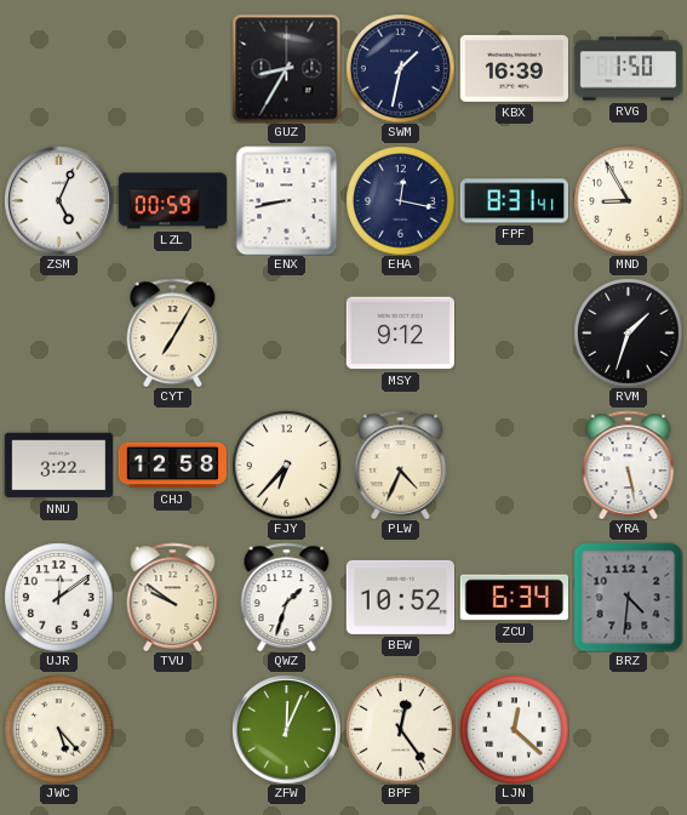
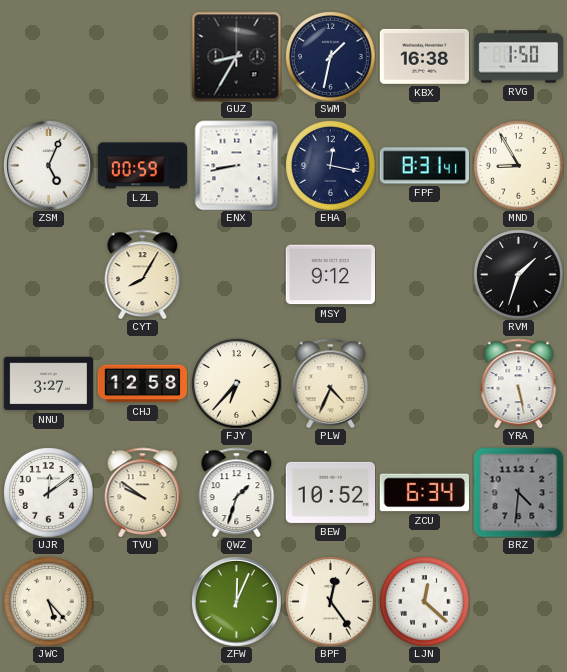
KBX: 16:39 -> 16:38 (424, 56)
CYT: 7:05 -> 8:05 (143, 274)
NNU: 3:22 -> 3:27 (48, 384)
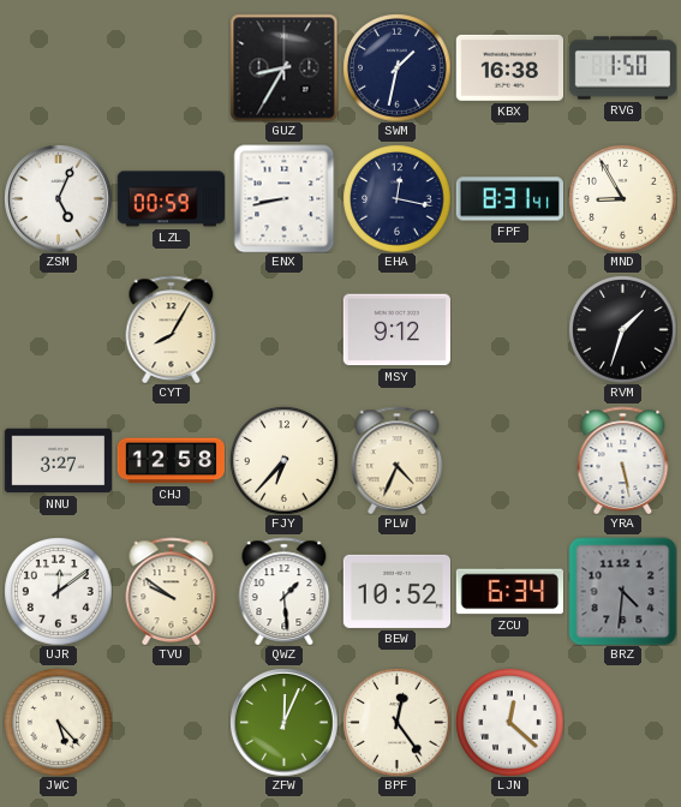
QWZ: 1:33 -> 1:29 (285, 591)
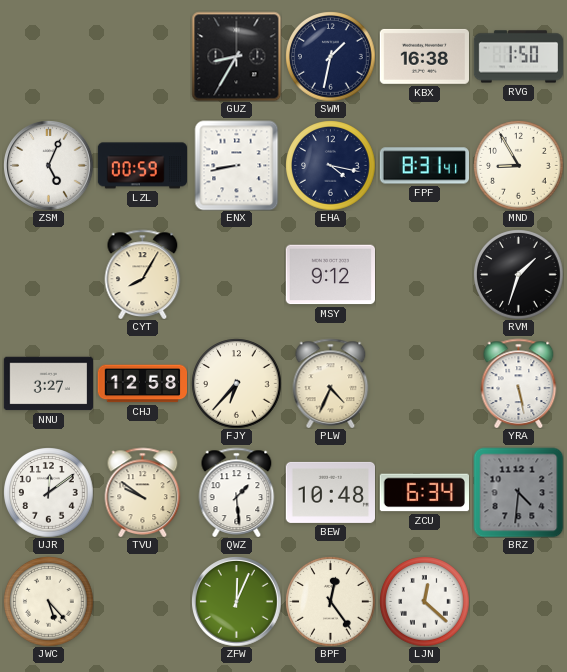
EHA: 12:17 -> 4:17 (330, 165)
BEW: 10:52 -> 10:48 (330, 492)
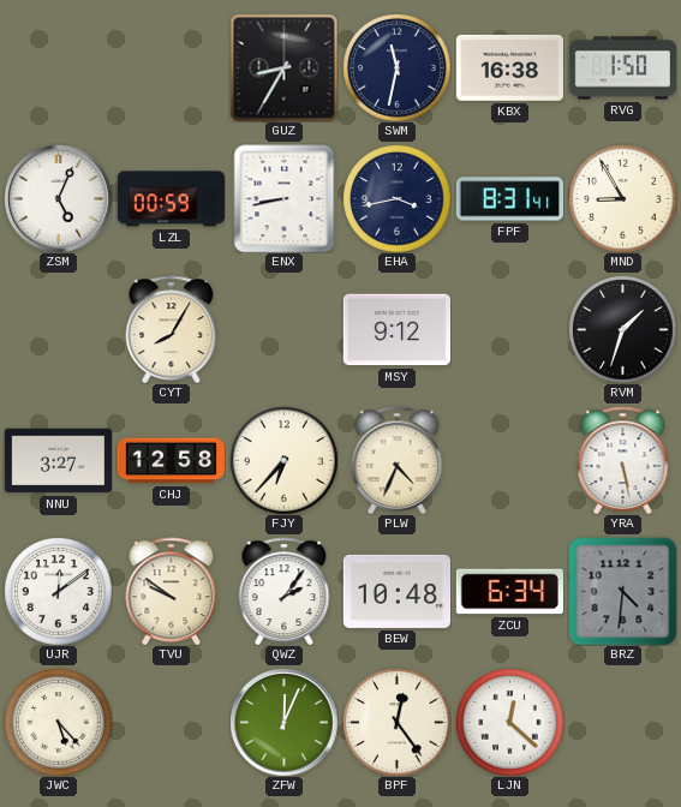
SWM: 1:32 -> 11:32 (396, 67)
EHA: 4:17 -> 3:43 (396, 198)
QWZ: 1:29 -> 2:06 (285, 591)
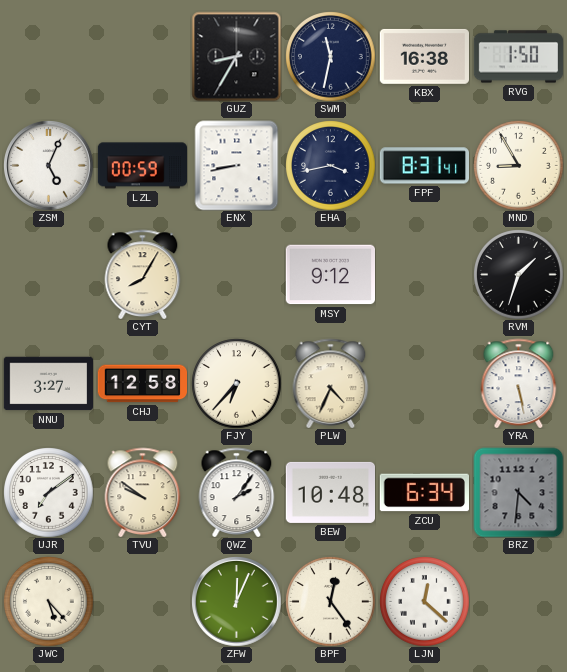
UJR: 12:09 -> 7:09 (48, 492)
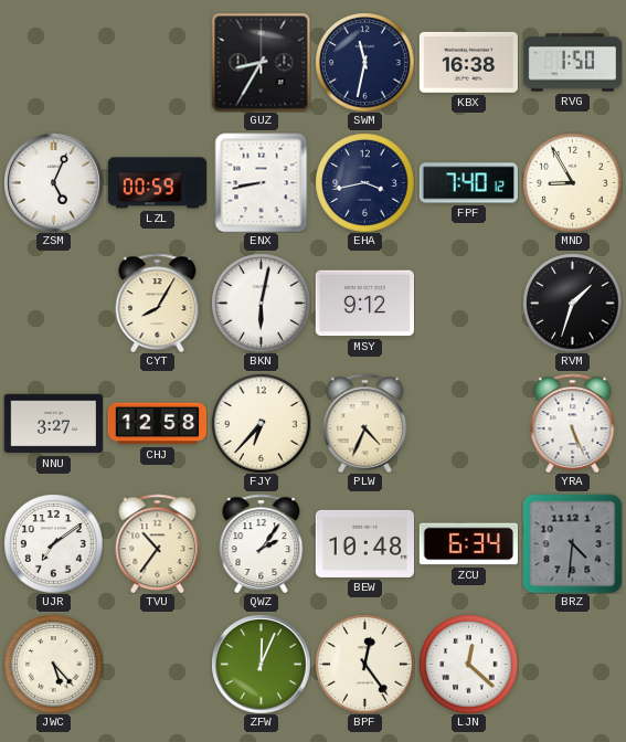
FPF: 8:31 -> 7:40 (468, 183)
BKN: none -> 6:02 (261, 303)
YRA: 5:28 -> 5:26 (573, 423)
TVU: 9:51 -> 10:36 (158, 543)
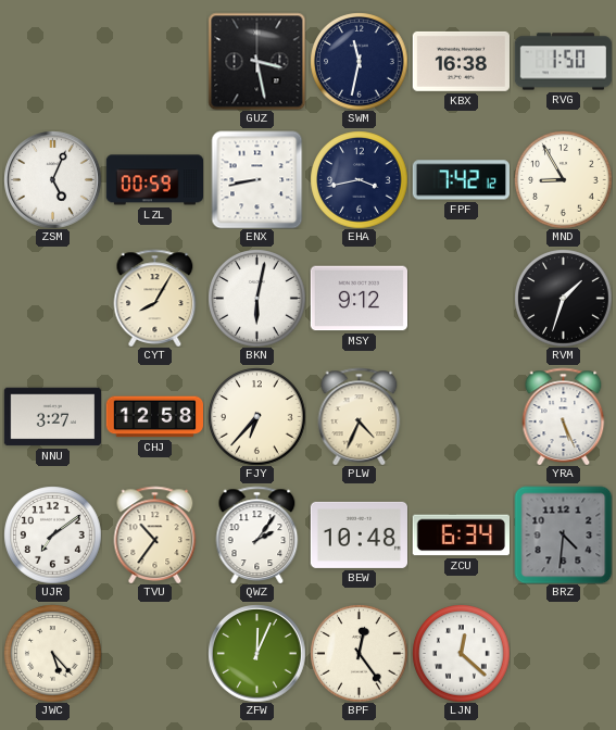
GUZ: 8:35 -> 3:28 (256, 61)
FPF: 7:40 -> 7:42 (461, 180)
